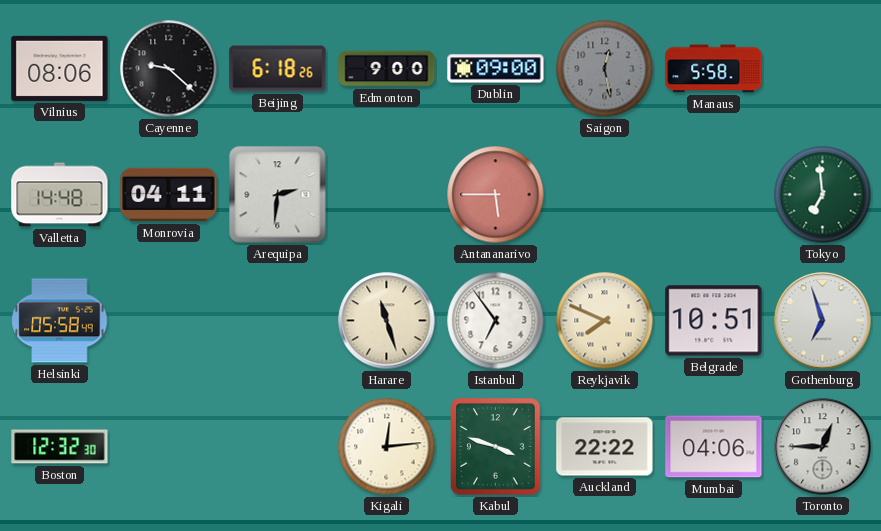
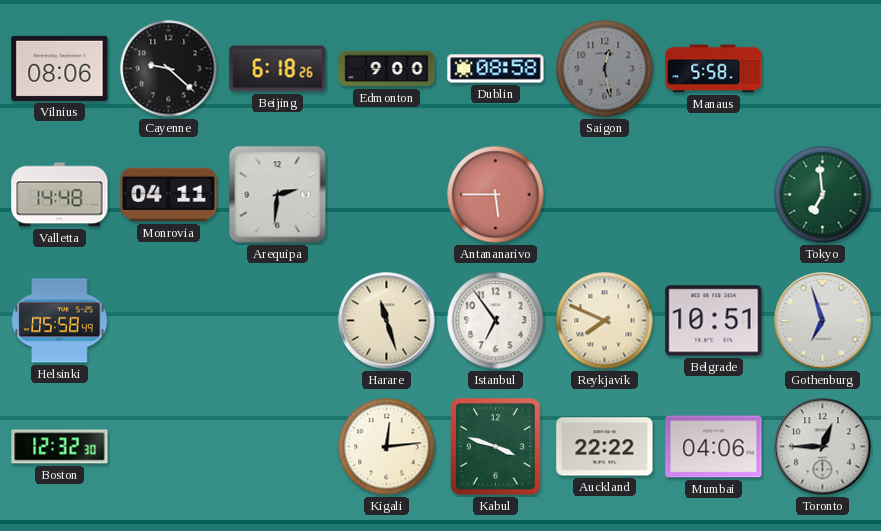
Dublin: 09:00 -> 08:58 (496, 69)
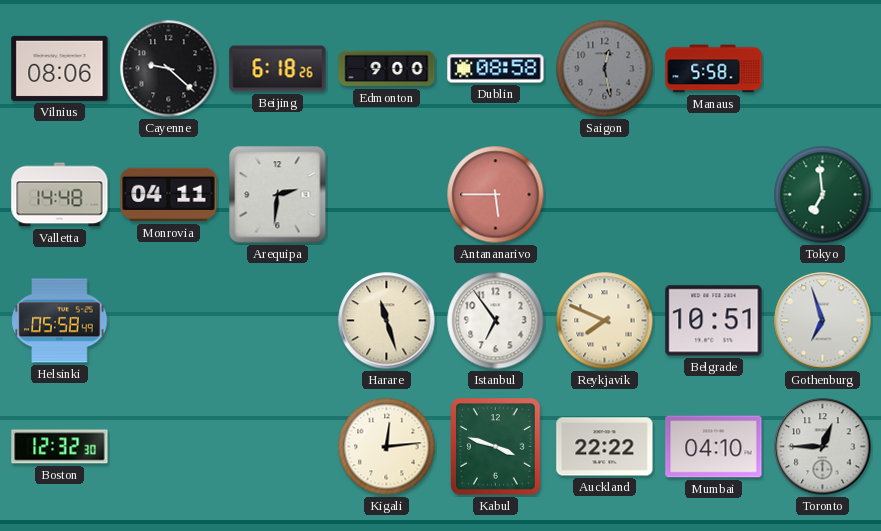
Mumbai: 04:06 -> 04:10 (714, 447)
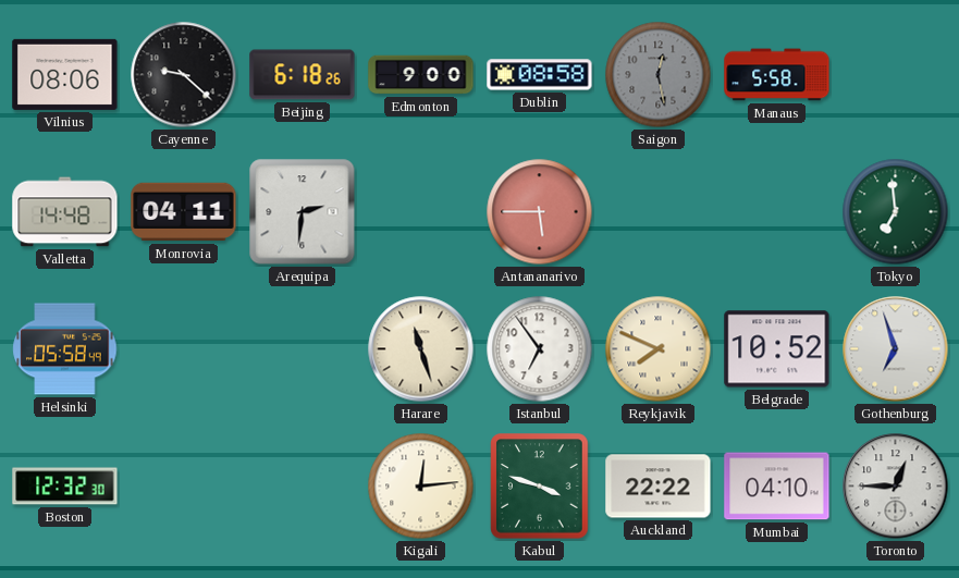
Belgrade: 10:51 -> 10:52 (777, 349)
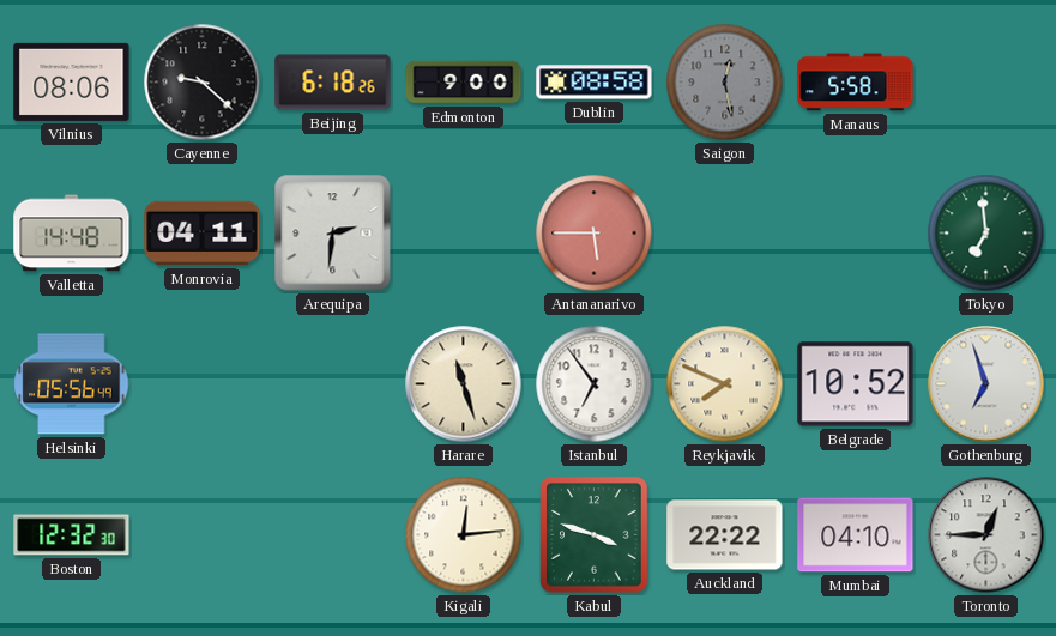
Helsinki: 05:58 -> 05:56 (72, 384)
